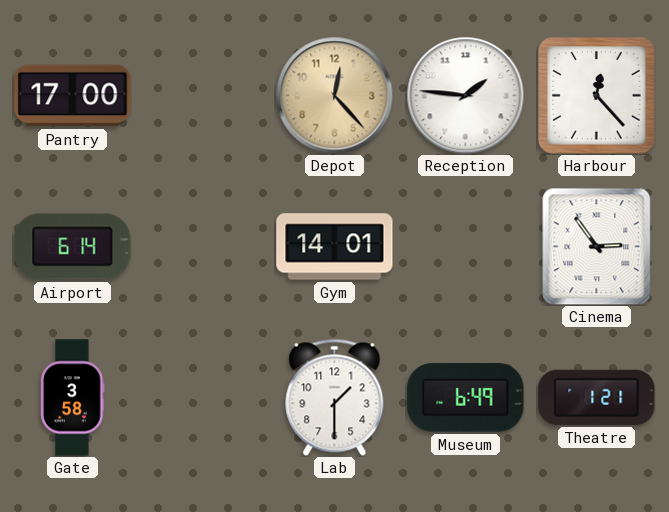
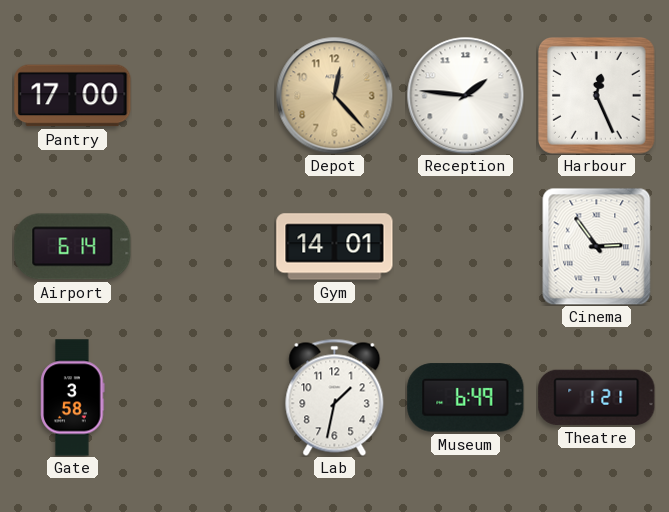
Harbour: 12:23 -> 12:26 (597, 96)
Lab: 1:30 -> 1:32 (335, 397)
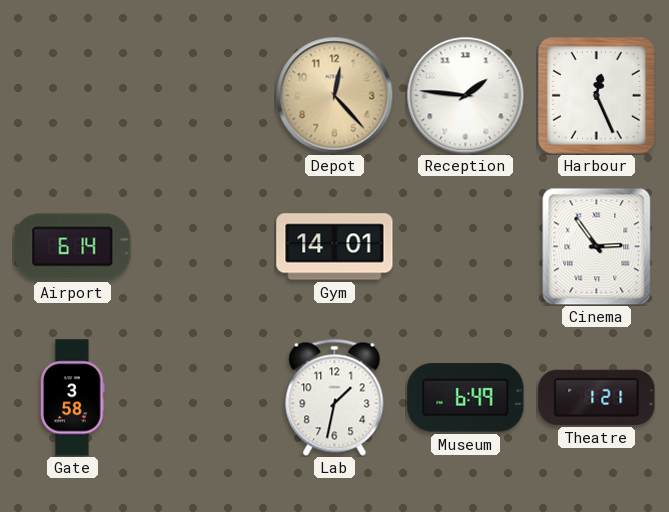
Pantry: 17:00 -> none (73, 96)
